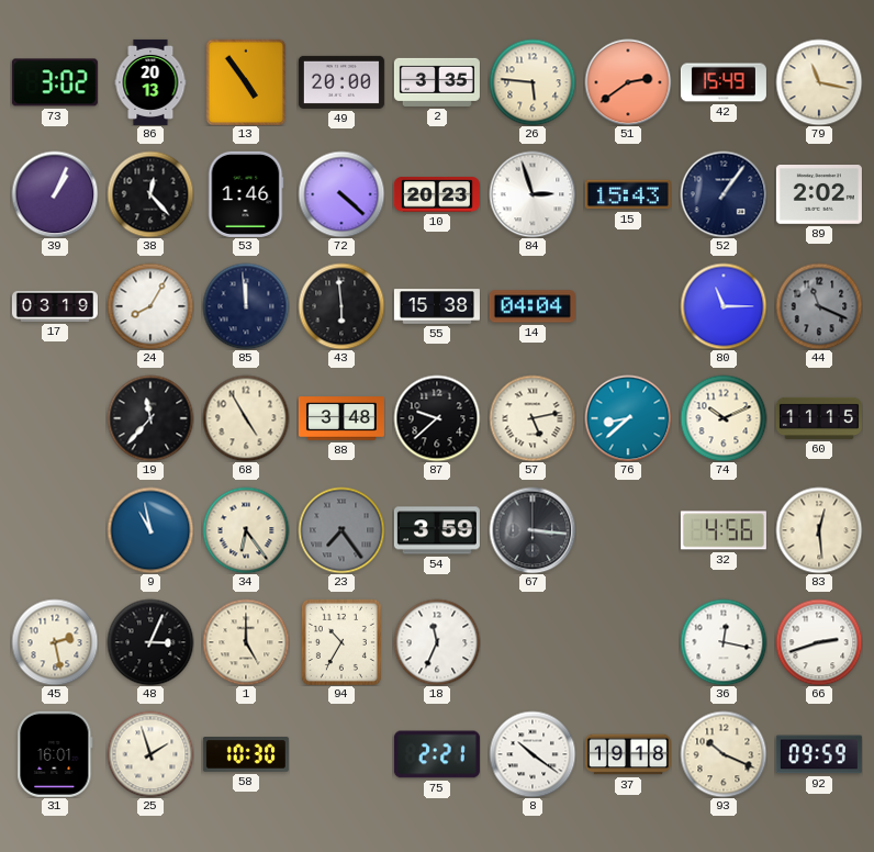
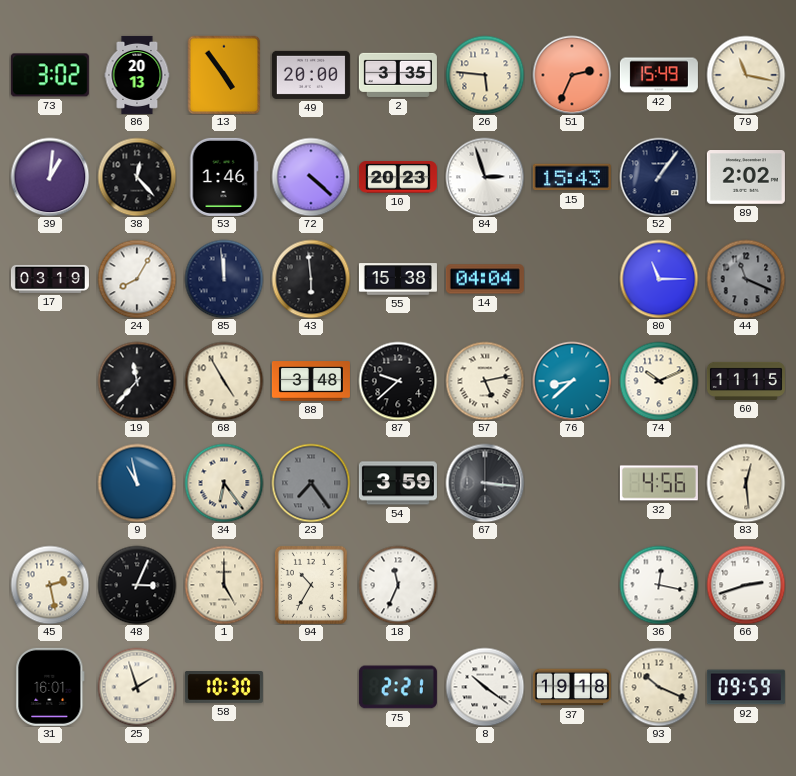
51: 2:39 -> 2:34 (572, 75)
39: 1:04 -> 1:01 (50, 177)
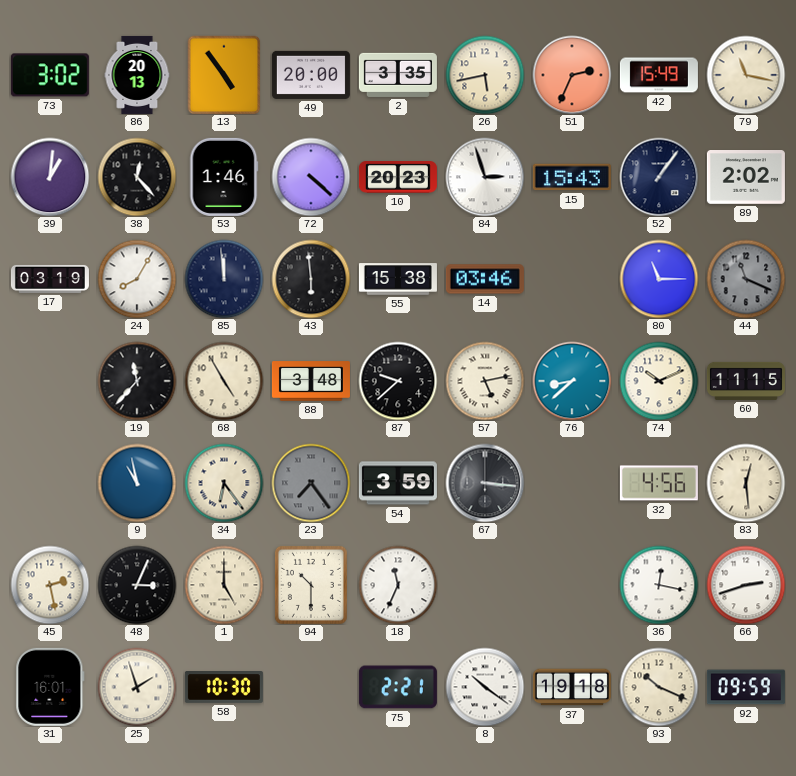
26: 5:46 -> 5:43 (485, 75)
14: 04:04 -> 03:46 (485, 279)
94: 10:35 -> 10:30 (311, 585)
